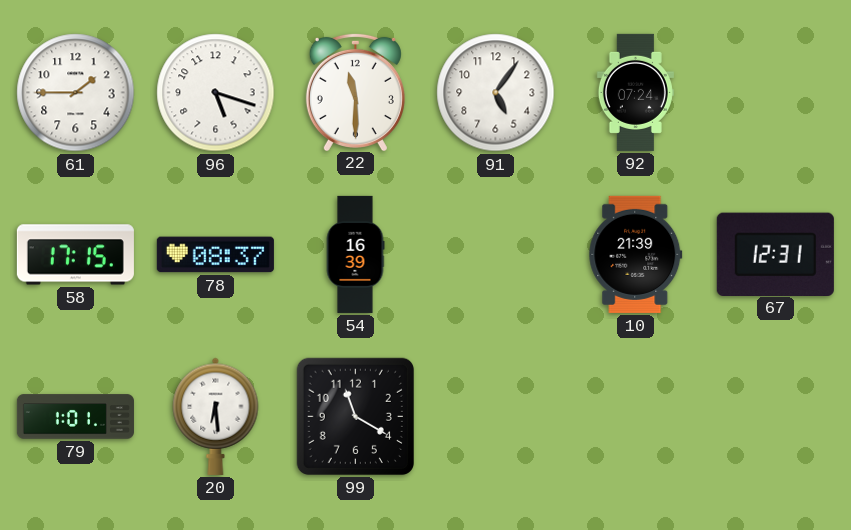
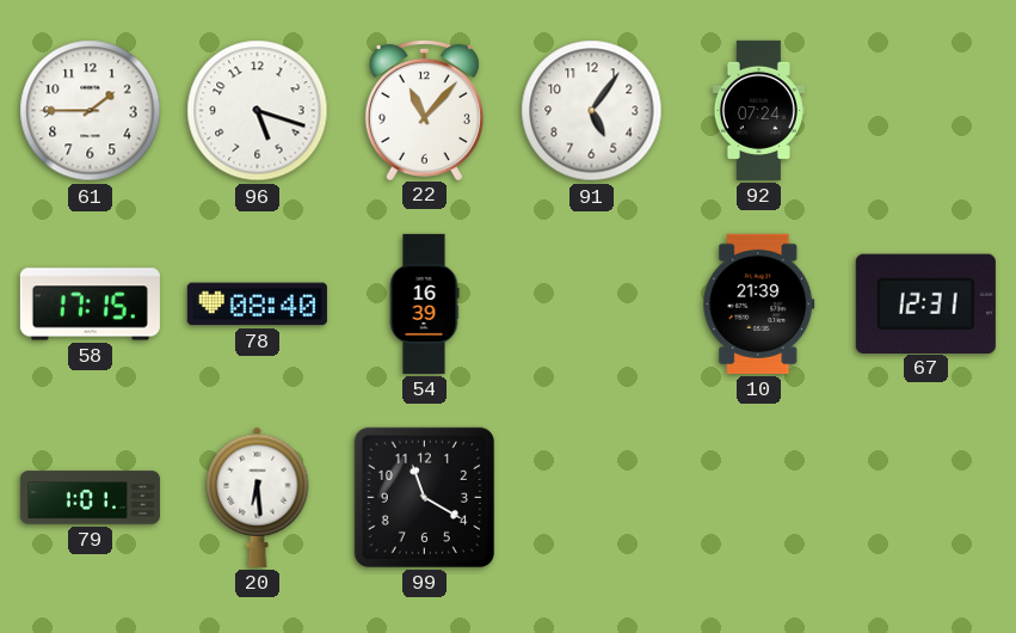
22: 11:30 -> 11:07 (424, 109)
78: 08:37 -> 08:40 (257, 305)
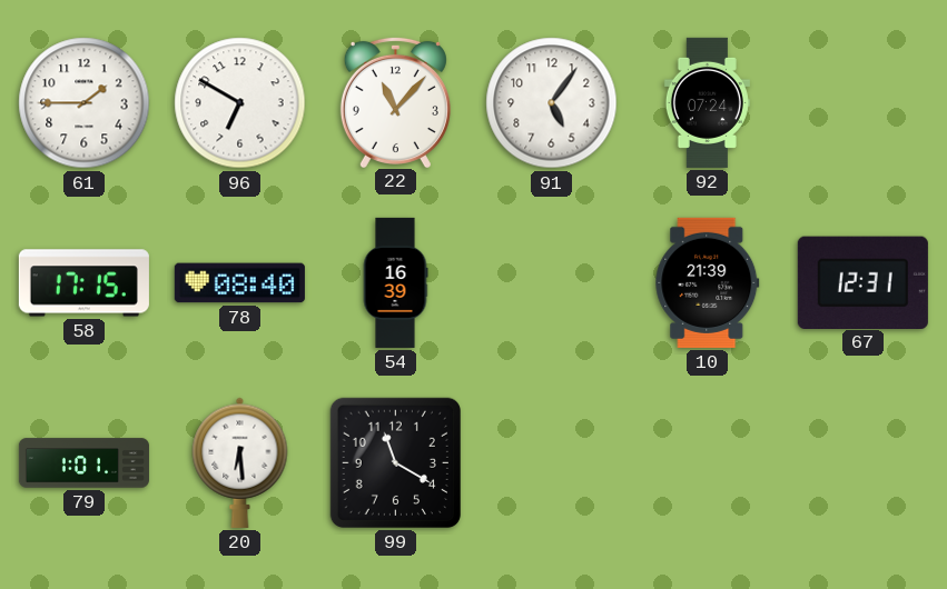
96: 5:18 -> 6:50 (240, 103)
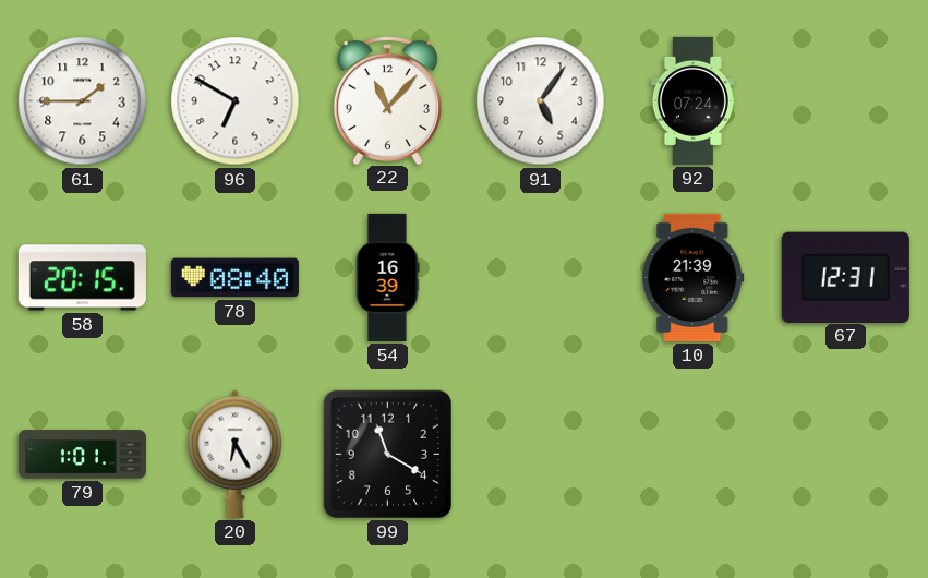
58: 17:15 -> 20:15 (82, 278)
20: 6:29 -> 6:25 (236, 454)
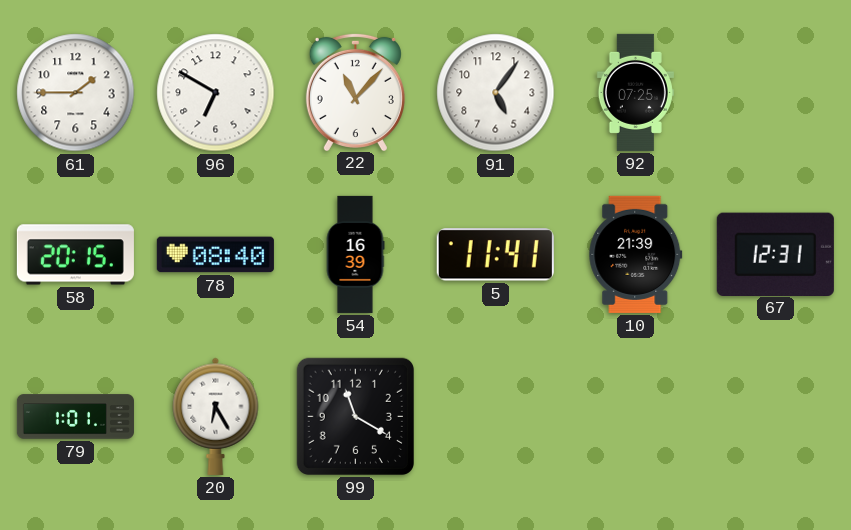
92: 07:24 -> 07:25 (635, 92)
5: none -> 11:41 (495, 255)
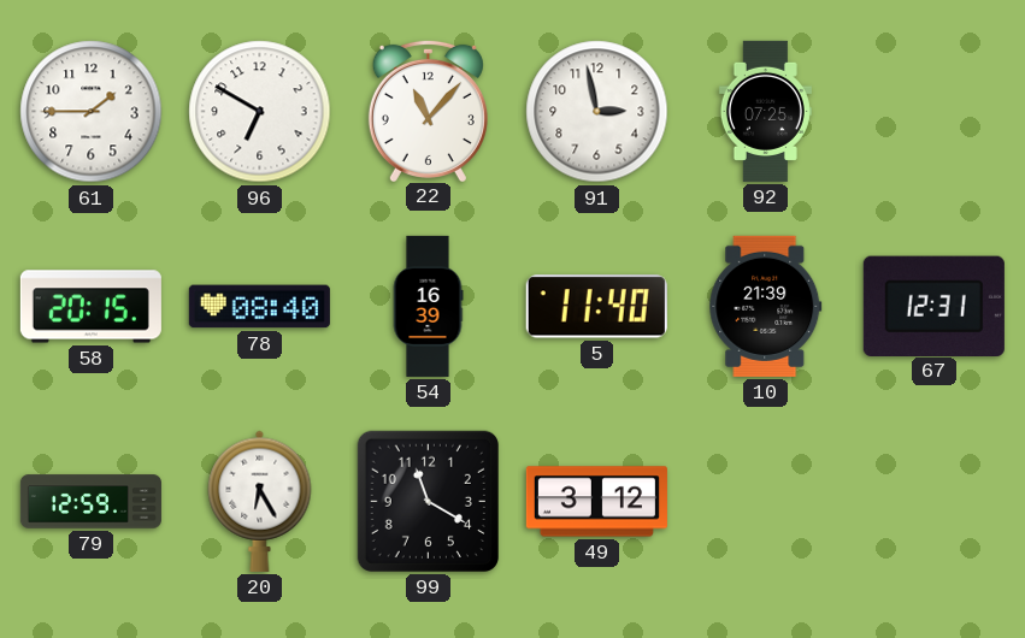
91: 5:06 -> 2:58 (597, 112)
5: 11:41 -> 11:40 (596, 307)
79: 1:01 -> 12:59 (90, 502)
49: none -> 3:12 (596, 502)
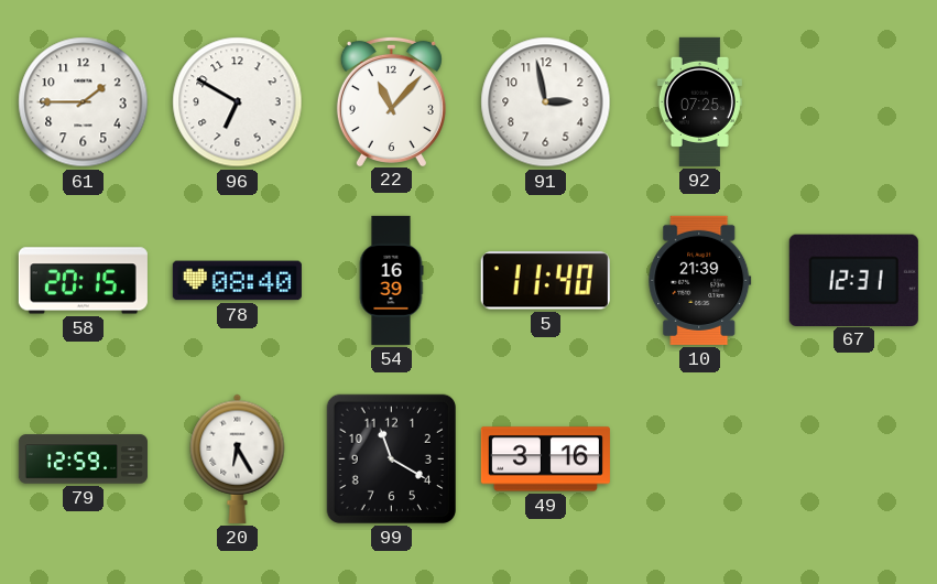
49: 3:12 -> 3:16 (545, 459)
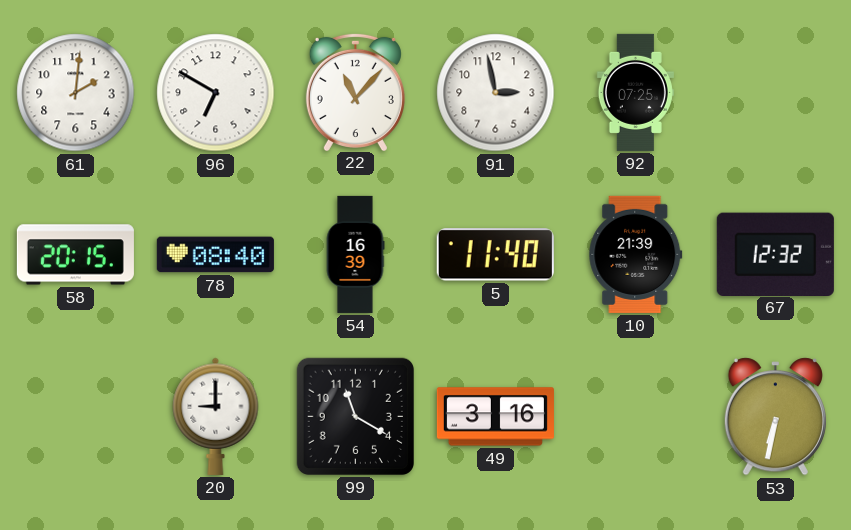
61: 1:45 -> 2:01 (76, 93)
67: 12:31 -> 12:32 (775, 254)
79: 12:59 -> none (83, 459)
20: 6:25 -> 9:00 (216, 416)
53: none -> 6:32 (775, 417)
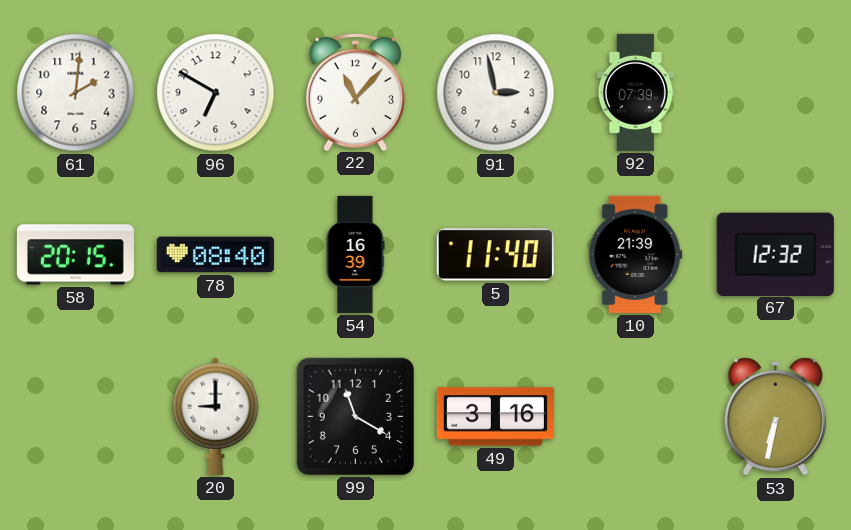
92: 07:25 -> 07:39 (635, 92)
